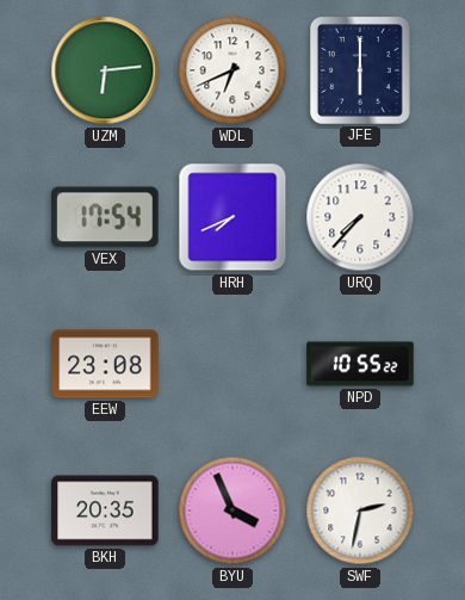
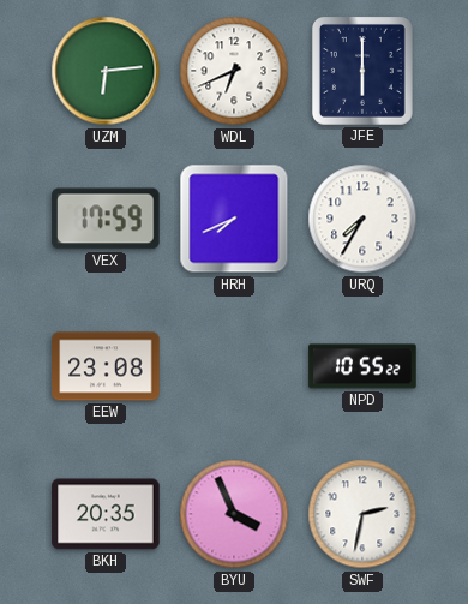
VEX: 17:54 -> 17:59 (106, 219)
URQ: 7:37 -> 7:35 (362, 219)
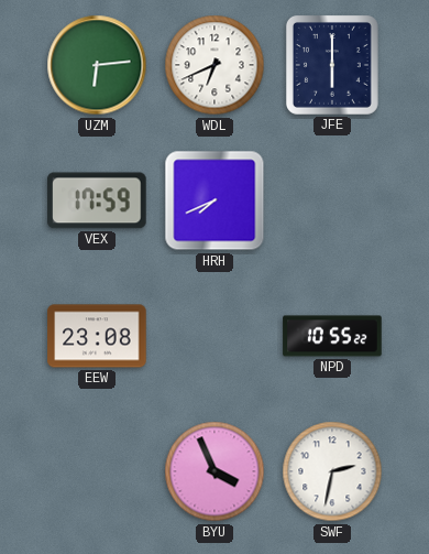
URQ: 7:35 -> none (362, 219)
BKH: 20:35 -> none (106, 514)
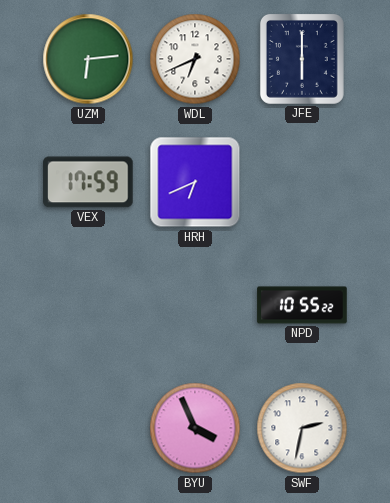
HRH: 7:41 -> 6:41 (195, 182)
EEW: 23:08 -> none (97, 336)
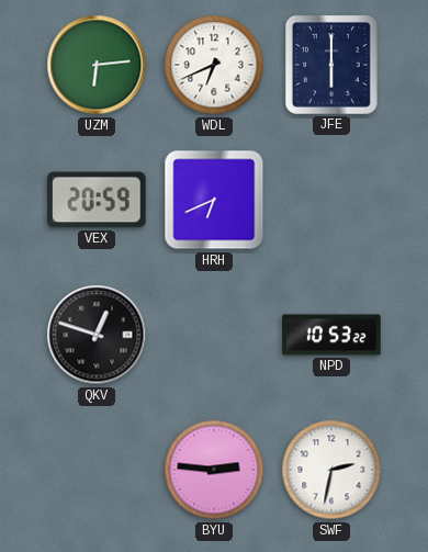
VEX: 17:59 -> 20:59 (97, 200)
QKV: none -> 12:48 (97, 335)
NPD: 10:55 -> 10:53 (331, 335)
BYU: 3:56 -> 2:46 (214, 470)
